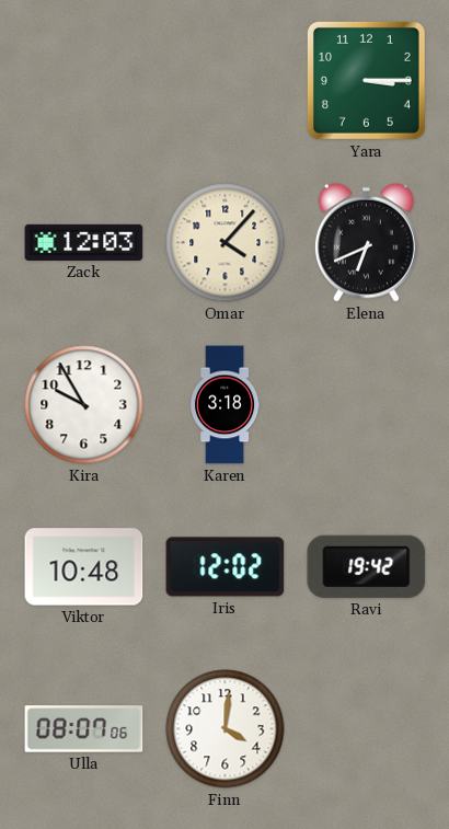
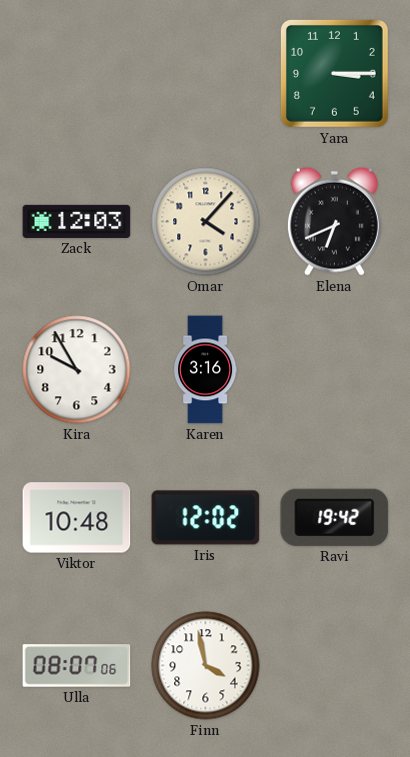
Karen: 3:18 -> 3:16 (206, 370)
Finn: 4:01 -> 3:58 (206, 666)
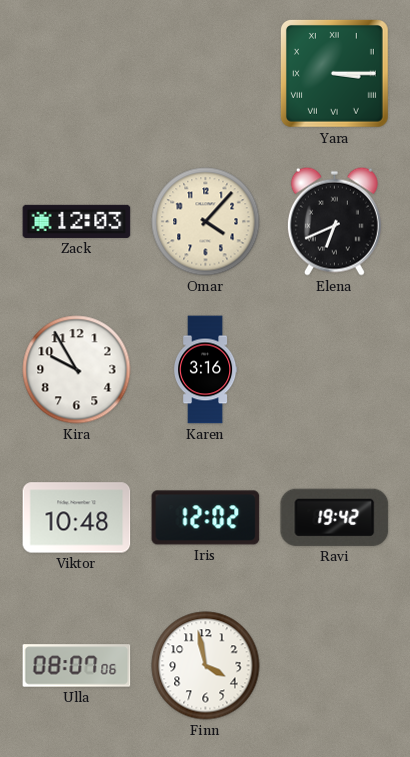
Yara numerals: Arabic -> Roman (334, 73)
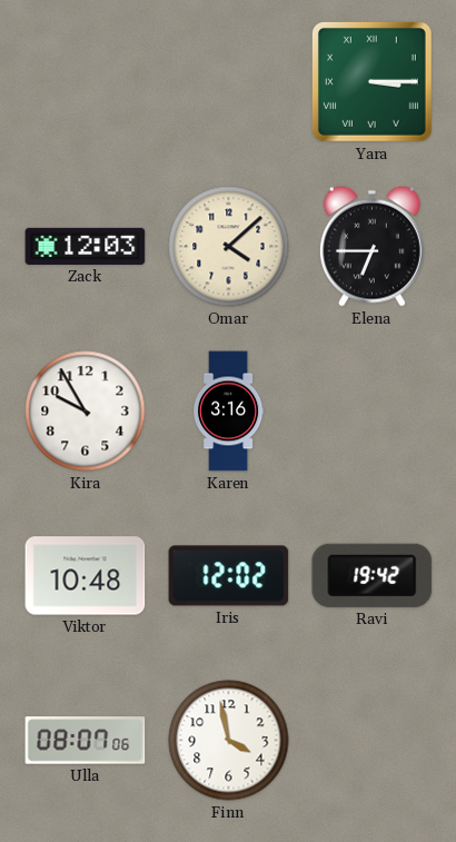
Omar: 4:07 -> 4:08 (229, 247)
Elena: 6:41 -> 6:45 (371, 246)
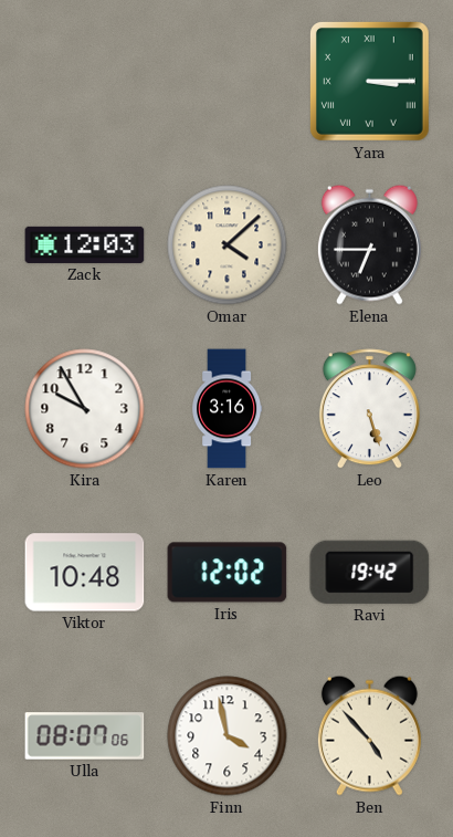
Leo: none -> 5:27 (369, 409)
Ben: none -> 4:53 (369, 735)
